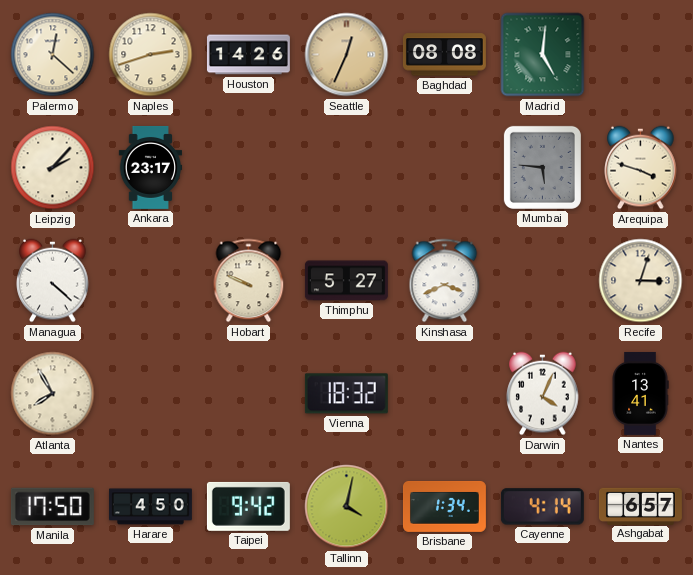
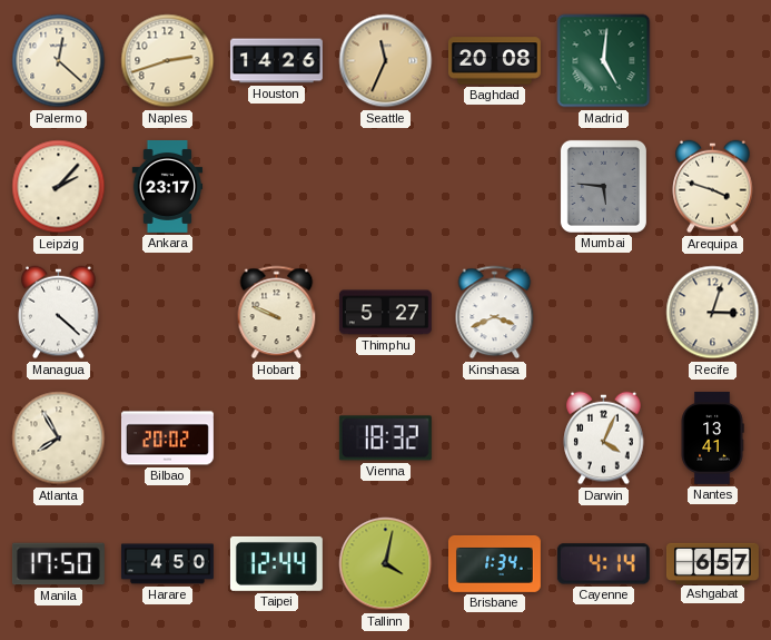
Seattle: 12:34 -> 11:34 (386, 61)
Baghdad: 08:08 -> 20:08 (494, 61)
Bilbao: none -> 20:02 (167, 439)
Taipei: 9:42 -> 12:44 (276, 563)
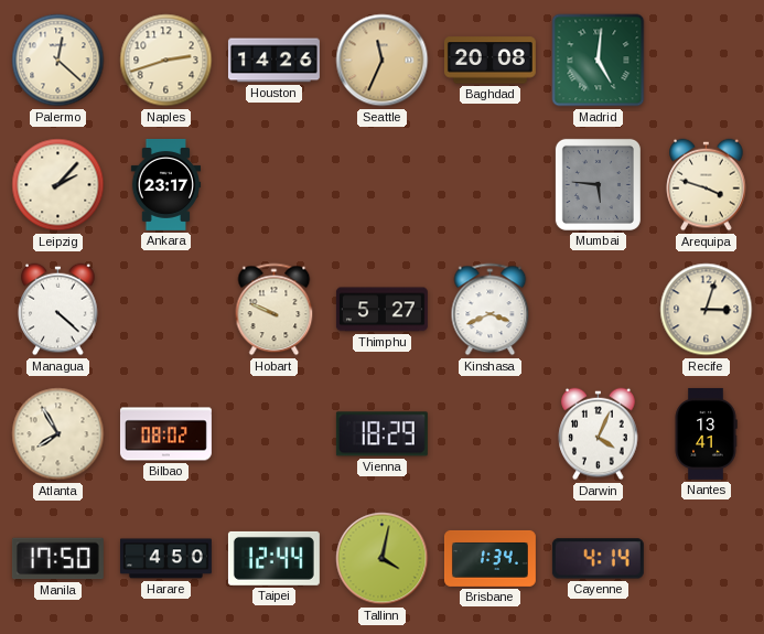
Bilbao: 20:02 -> 08:02 (165, 434)
Vienna: 18:32 -> 18:29 (381, 434)
Ashgabat: 6:57 -> none (712, 563)
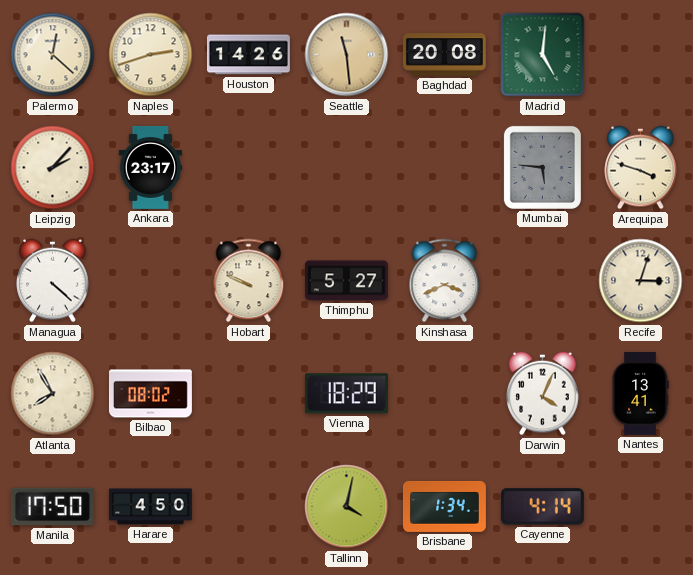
Seattle: 11:34 -> 11:29 (347, 55)
Taipei: 12:44 -> none (273, 558)
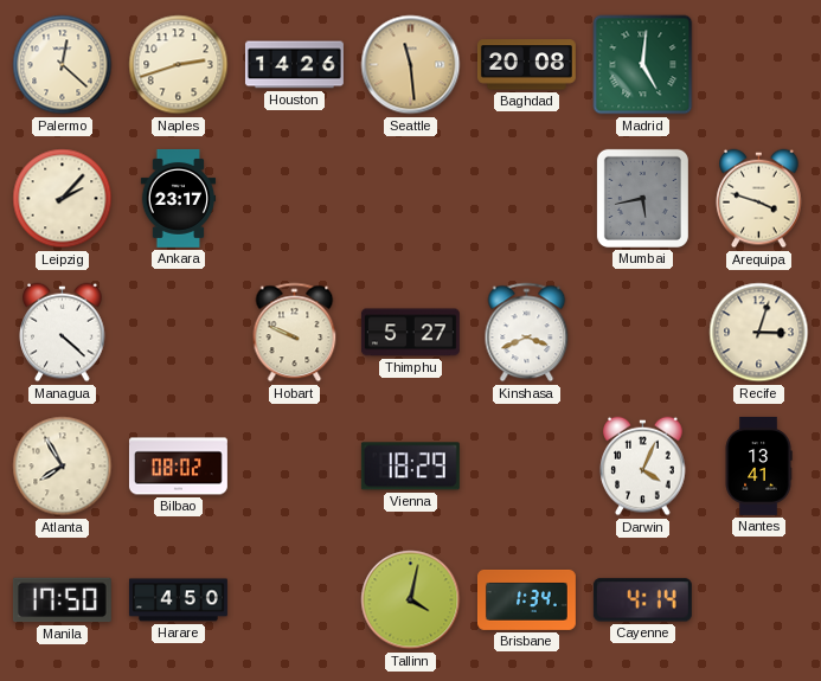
Mumbai: 5:46 -> 5:43 (642, 198)
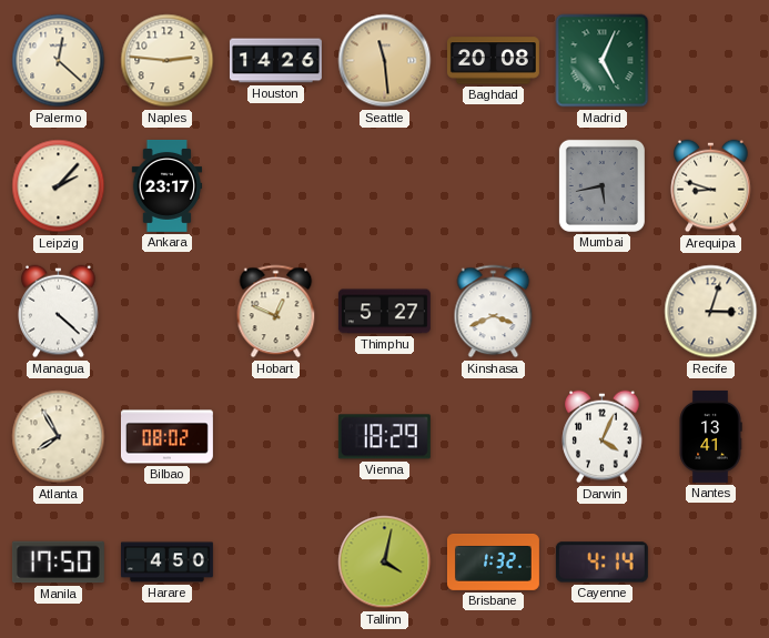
Naples: 2:42 -> 2:46 (168, 61)
Madrid: 5:01 -> 5:04 (603, 61)
Arequipa: 3:48 -> 8:48 (711, 186)
Hobart: 9:49 -> 12:49 (276, 312)
Brisbane: 1:34 -> 1:32 (493, 561)
